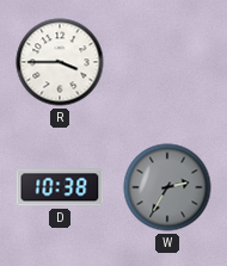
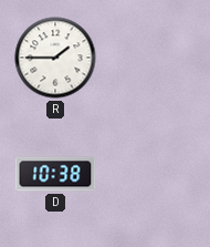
R: 3:45 -> 1:45 (55, 58)
W: 2:35 -> none (167, 187)
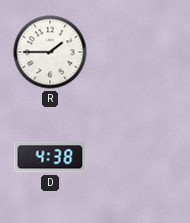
D: 10:38 -> 4:38 (50, 157)
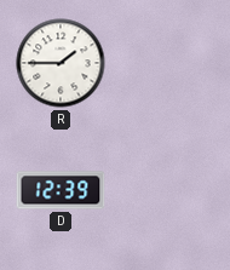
D: 4:38 -> 12:39 (61, 190)
